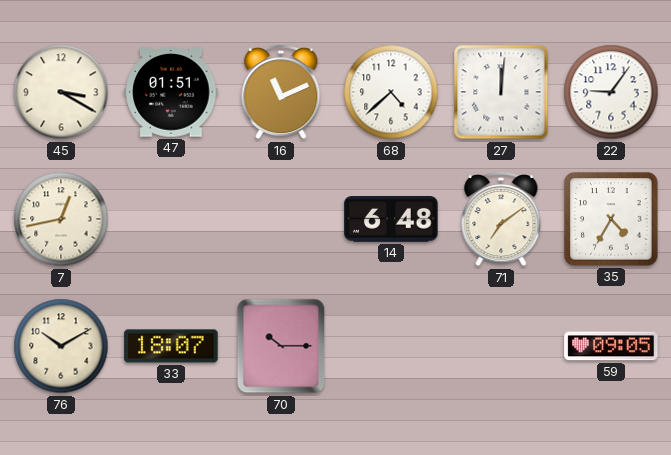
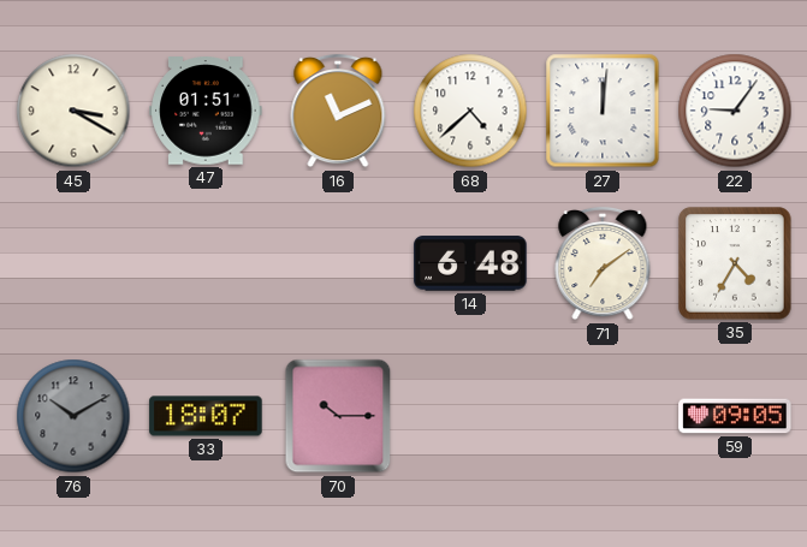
7: 12:43 -> none (61, 219)
76 dial: cream -> grey (73, 416)
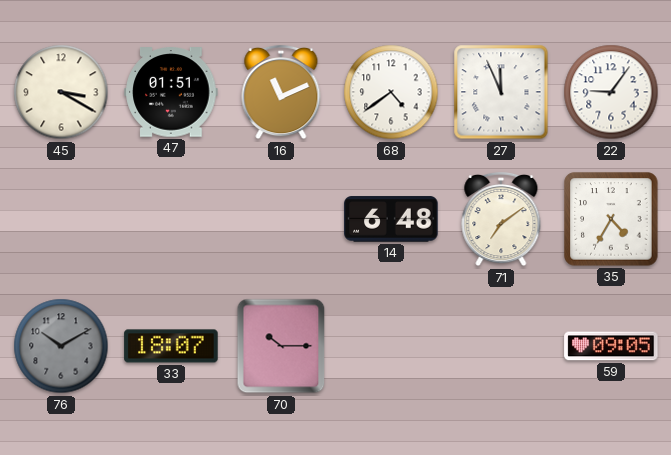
68: 4:38 -> 4:39 (391, 92)
27: 12:01 -> 11:56 (501, 92)
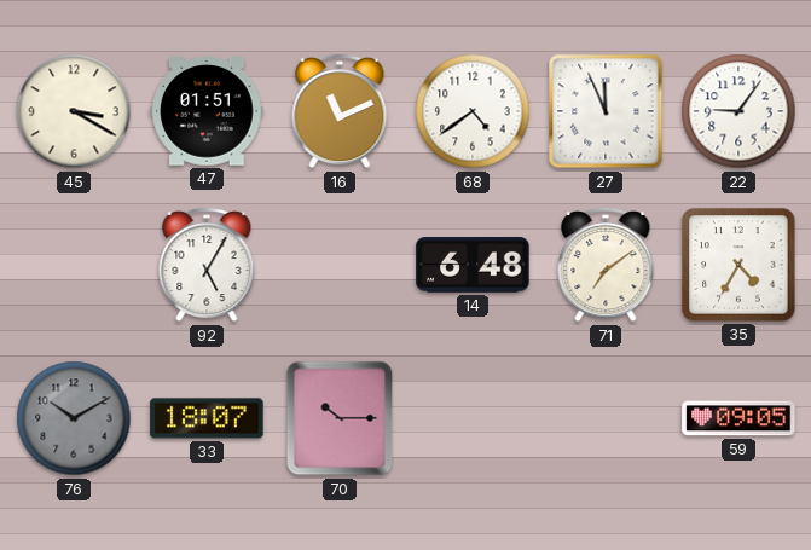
92: none -> 5:05 (207, 265)
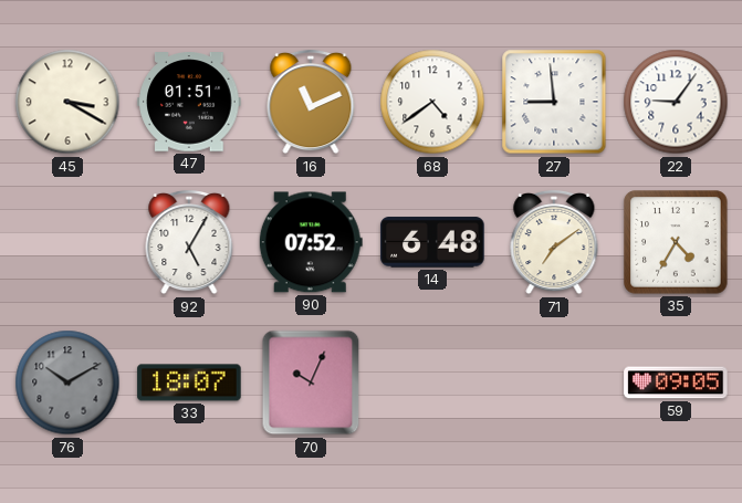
27: 11:56 -> 8:59 (554, 102)
90: none -> 07:52 (311, 242)
70: 10:15 -> 10:04 (311, 383)
